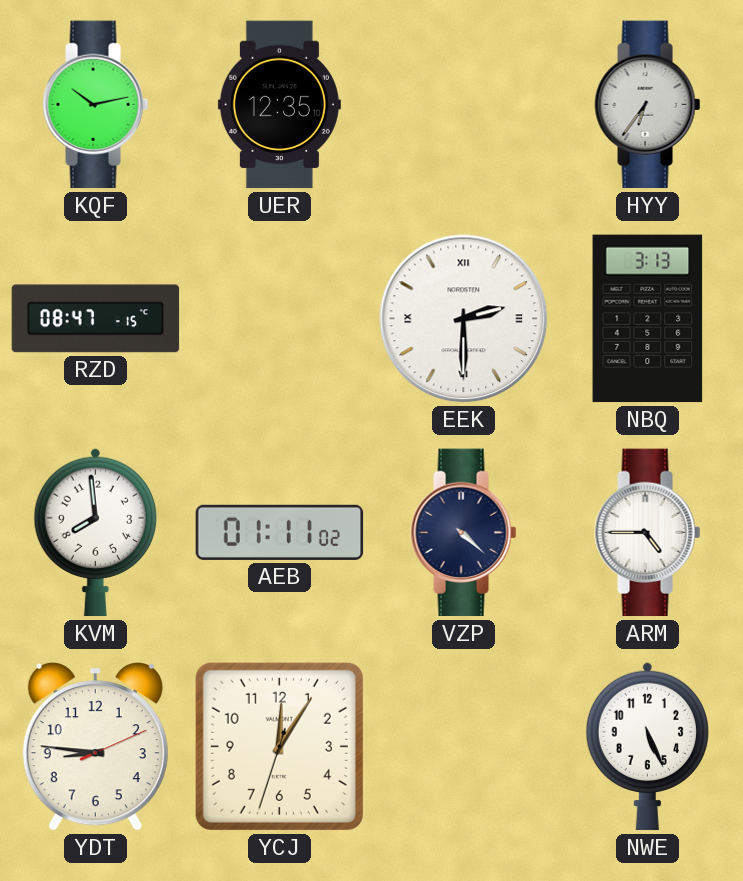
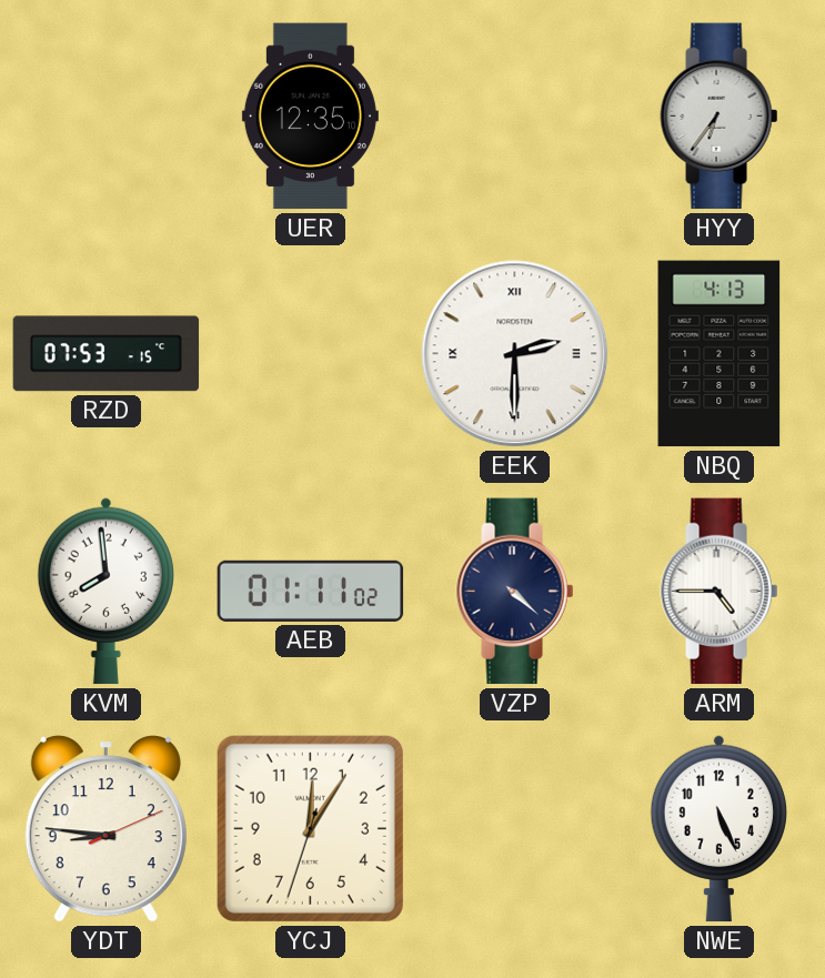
KQF: 10:13 -> none (96, 105)
RZD: 08:47 -> 07:53 (107, 354)
NBQ: 3:13 -> 4:13 (720, 354)
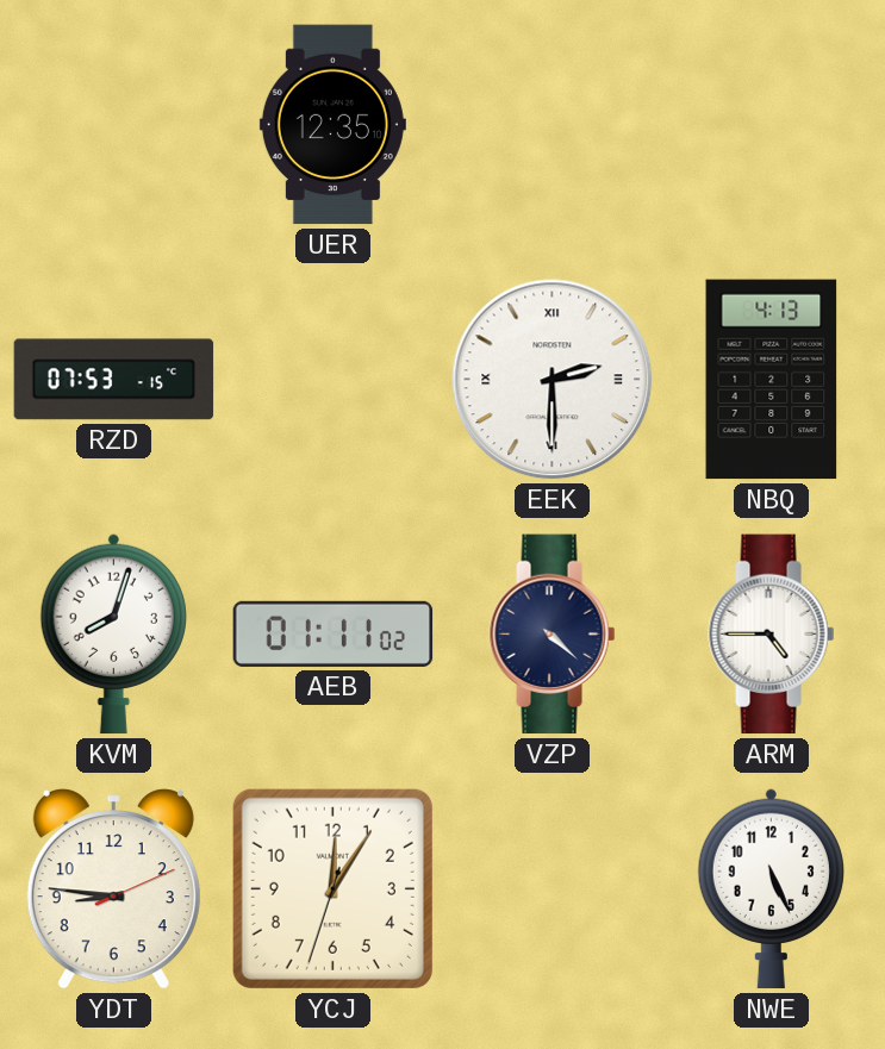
HYY: 6:36 -> none (720, 117)
KVM: 7:59 -> 8:03 (113, 633)
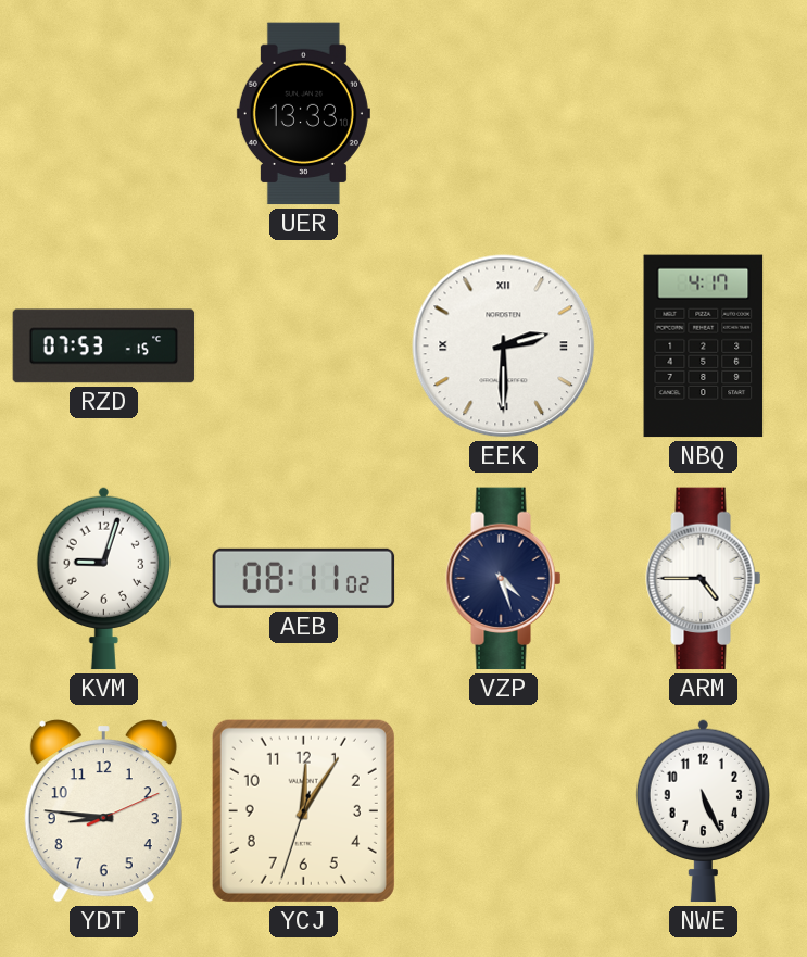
UER: 12:35 -> 13:33 (303, 114)
NBQ: 4:13 -> 4:17 (704, 347)
KVM: 8:03 -> 9:03 (103, 578)
AEB: 01:11 -> 08:11 (304, 578)
VZP: 4:22 -> 4:27 (504, 579)
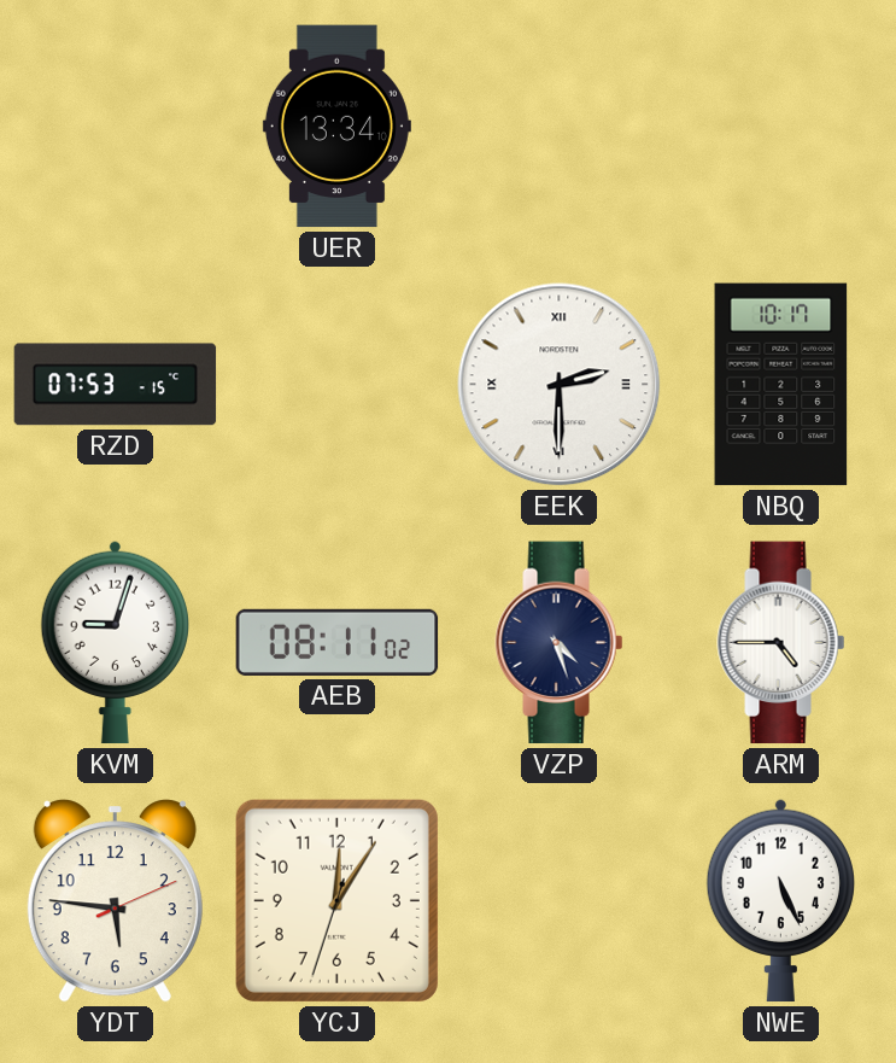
UER: 13:33 -> 13:34 (336, 127)
NBQ: 4:17 -> 10:17 (781, 385)
YDT: 8:46 -> 5:46 (115, 901)
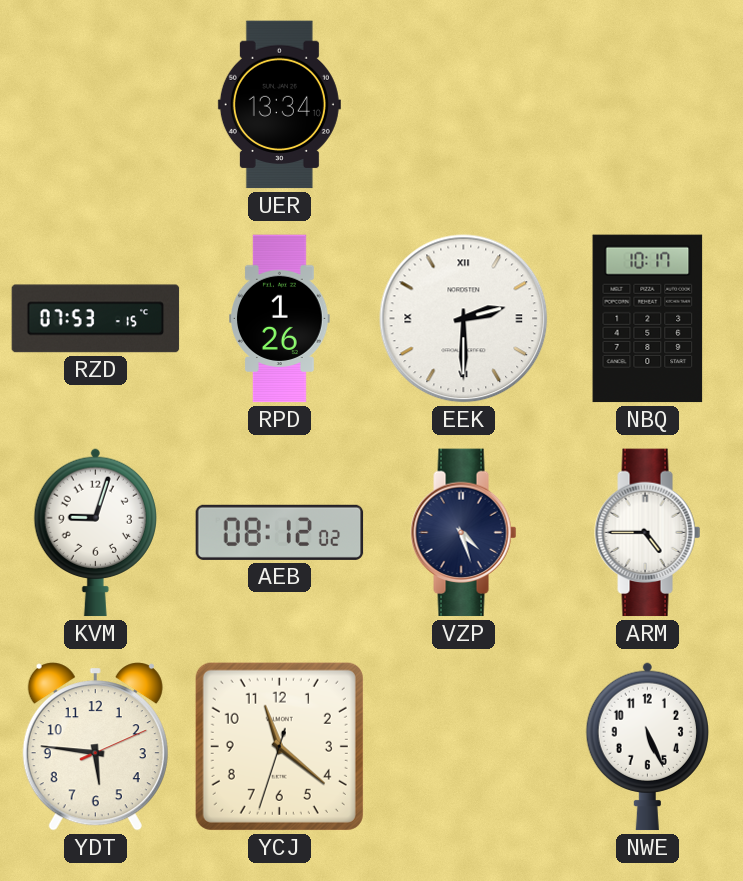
RPD: none -> 1:26 (280, 319)
AEB: 08:11 -> 08:12 (280, 532)
YCJ: 12:05 -> 11:21 (279, 746)
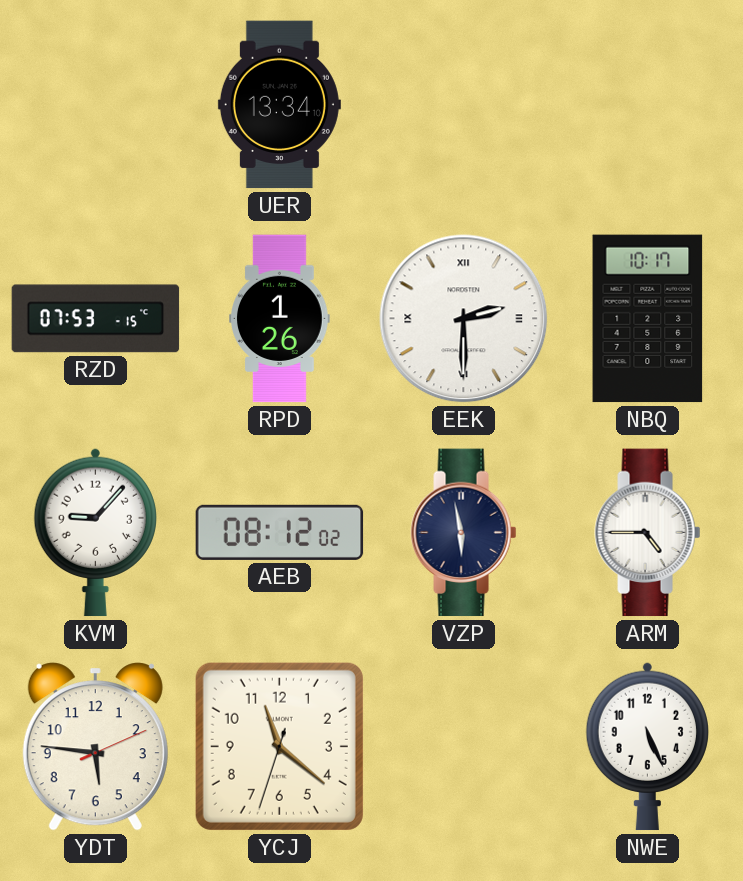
KVM: 9:03 -> 9:07 (95, 532)
VZP: 4:27 -> 5:58 (464, 533)
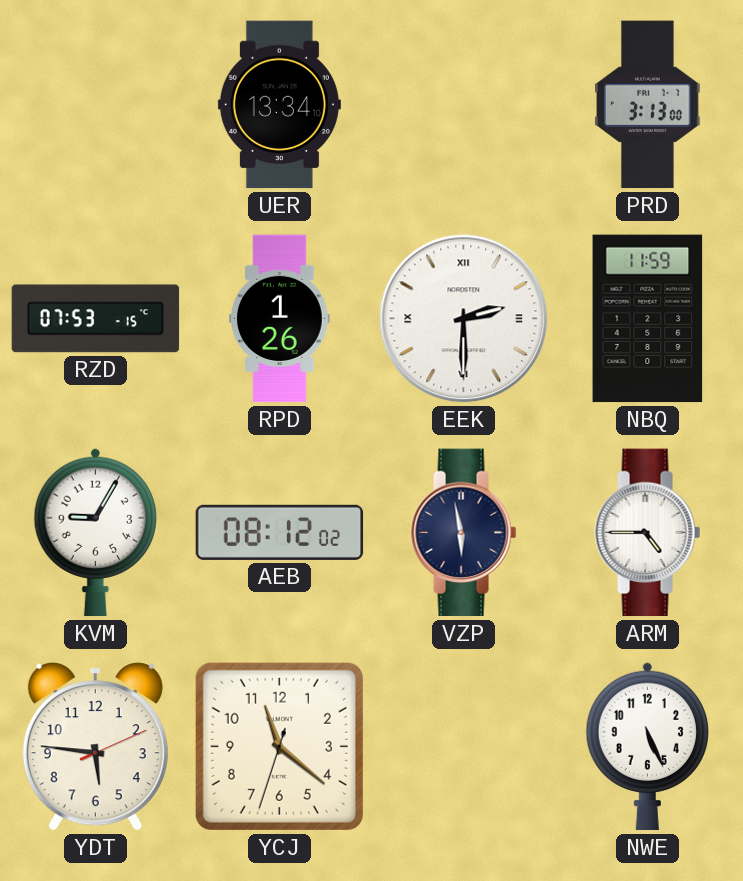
PRD: none -> 3:13 (648, 105)
NBQ: 10:17 -> 11:59 (648, 319)
KVM: 9:07 -> 9:05 (95, 532)
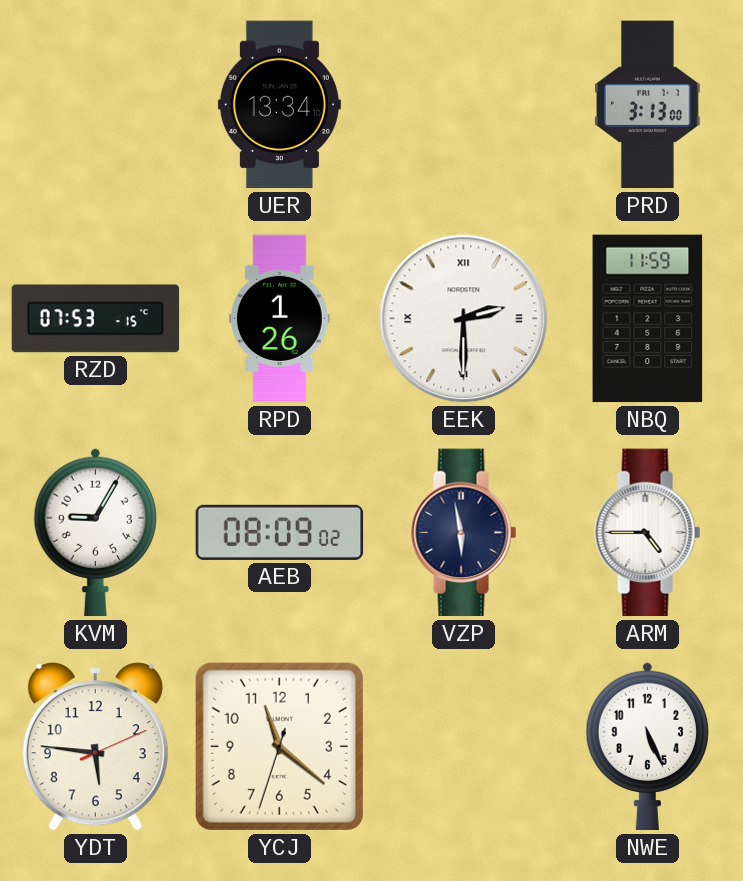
AEB: 08:12 -> 08:09 (280, 532)
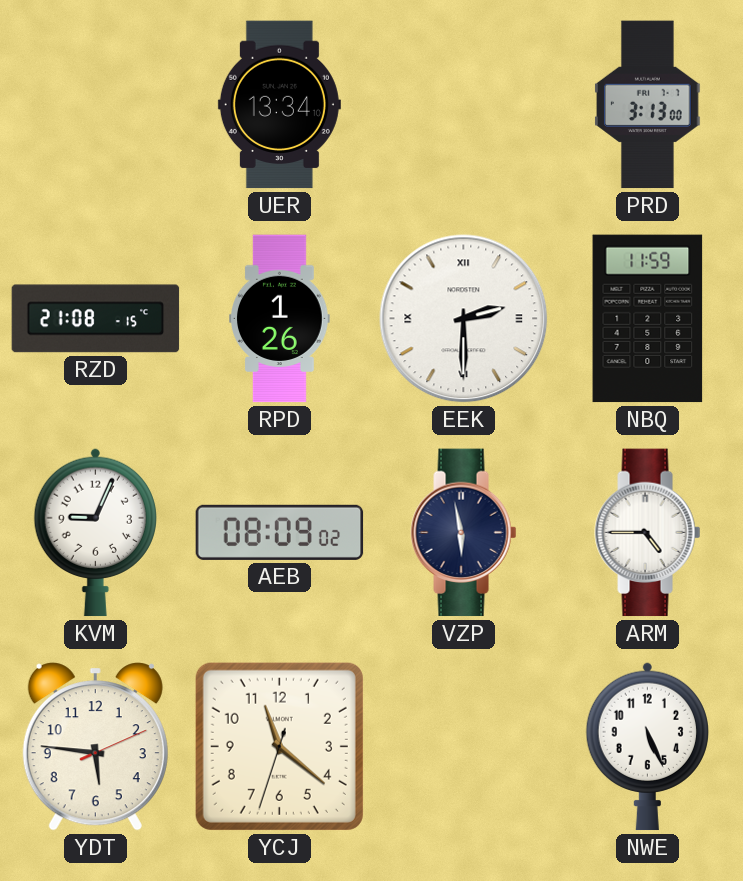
RZD: 07:53 -> 21:08 (96, 319)
KVM: 9:05 -> 9:04 (95, 532)
